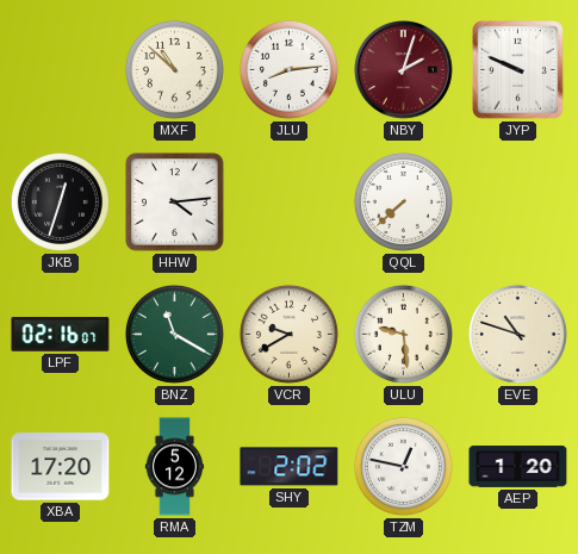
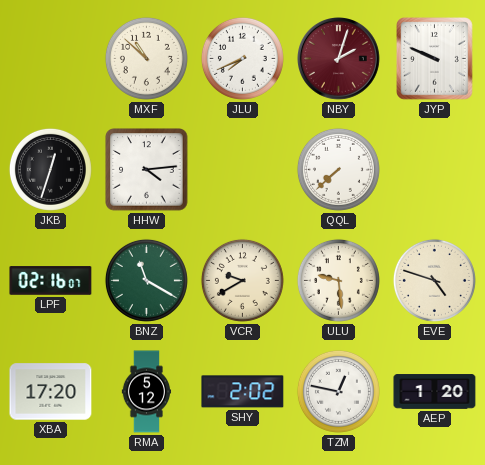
JLU: 8:14 -> 7:41 (242, 58)
EVE: 10:48 -> 4:48 (434, 280)
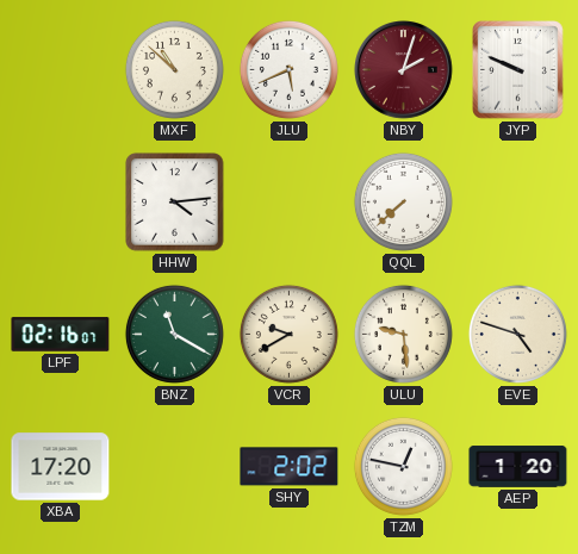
JLU: 7:41 -> 5:41 (288, 69)
JKB: 12:33 -> none (50, 169)
RMA: 5:12 -> none (147, 392)
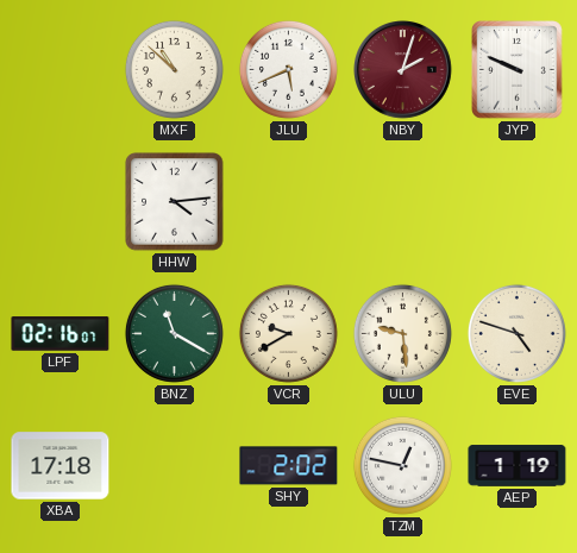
QQL: 7:38 -> none (403, 201)
XBA: 17:20 -> 17:18 (61, 466)
AEP: 1:20 -> 1:19 (518, 466)
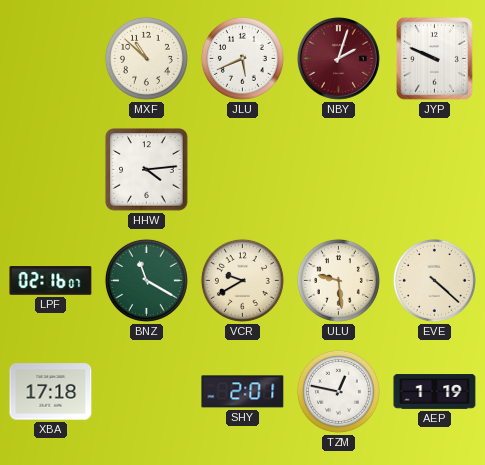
EVE: 4:48 -> 4:22 (434, 280)
SHY: 2:02 -> 2:01 (243, 392)
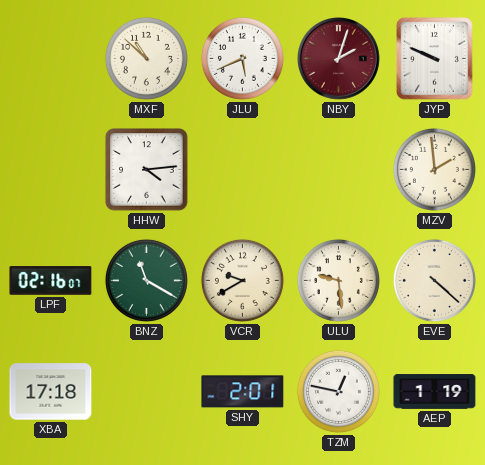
MZV: none -> 1:59 (434, 169)
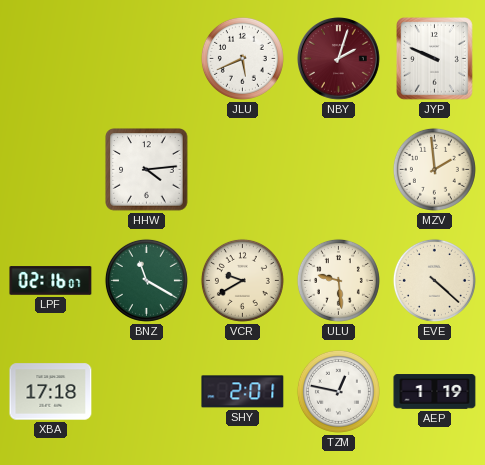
MXF: 10:52 -> none (146, 58)
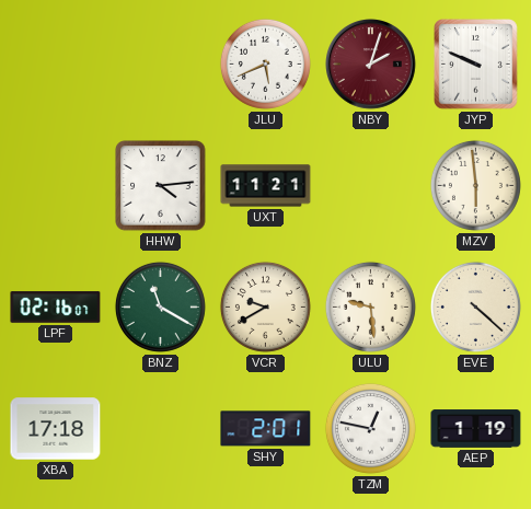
UXT: none -> 11:21 (266, 186)
MZV: 1:59 -> 5:59 (475, 185)
